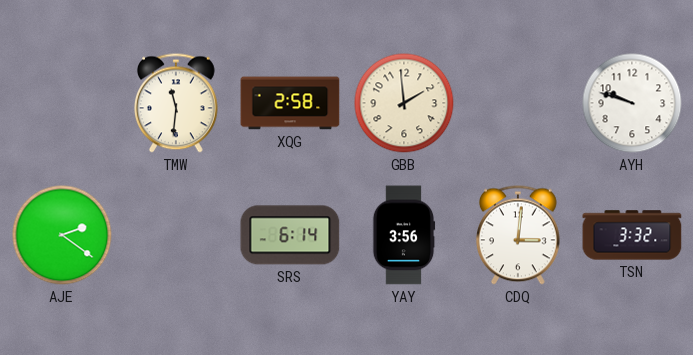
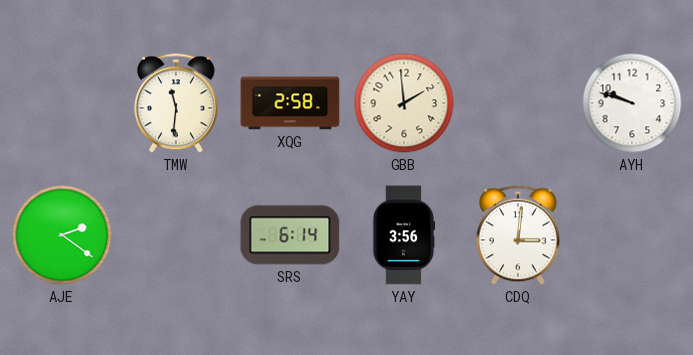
TSN: 3:32 -> none (632, 235)
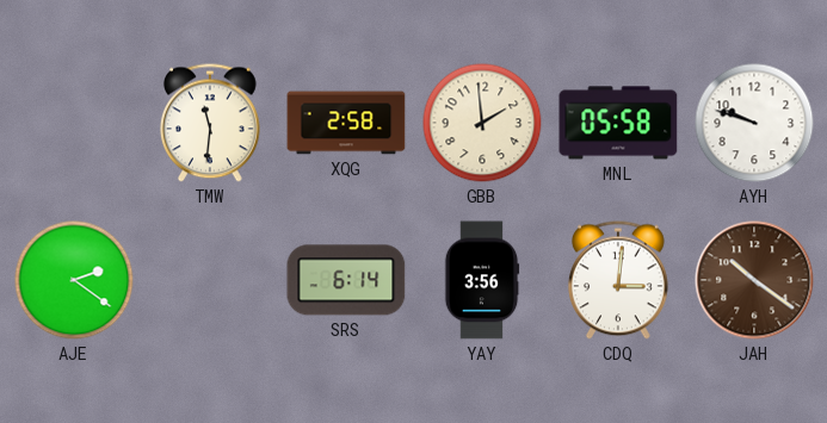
MNL: none -> 05:58 (618, 123)
JAH: none -> 10:21 (754, 280)
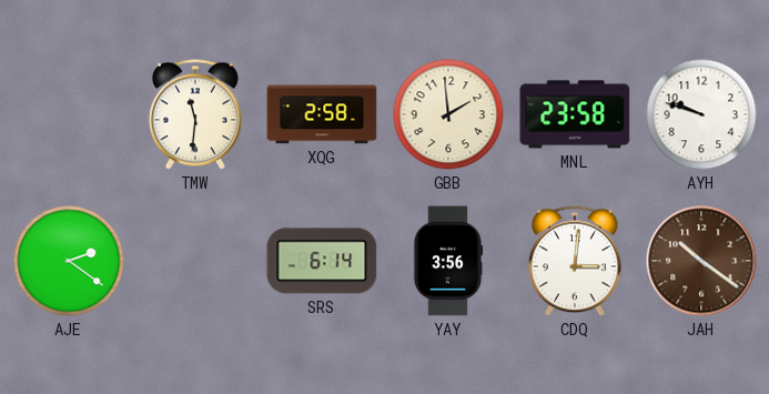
MNL: 05:58 -> 23:58 (575, 114)
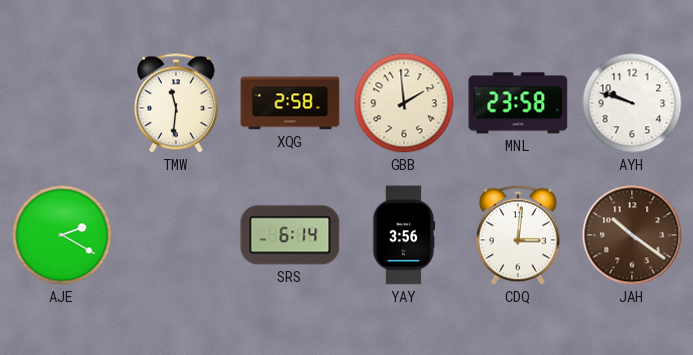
AJE: 2:21 -> 2:20 (62, 235)
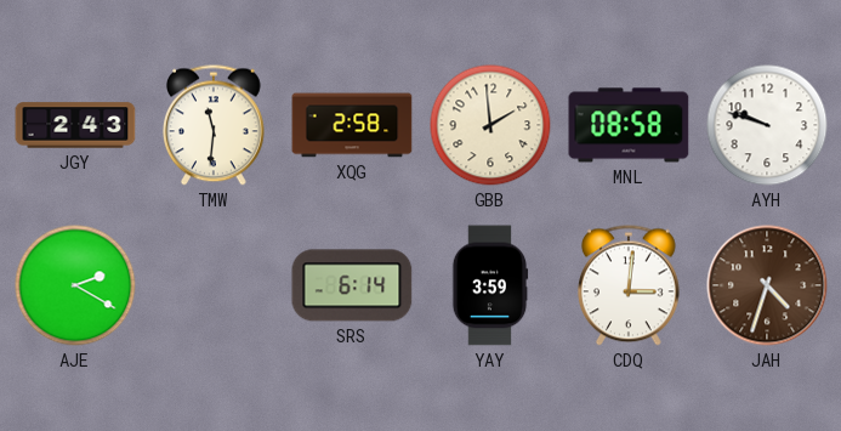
JGY: none -> 2:43 (75, 125)
MNL: 23:58 -> 08:58 (629, 125)
YAY: 3:56 -> 3:59 (490, 285)
JAH: 10:21 -> 4:33 (767, 285)
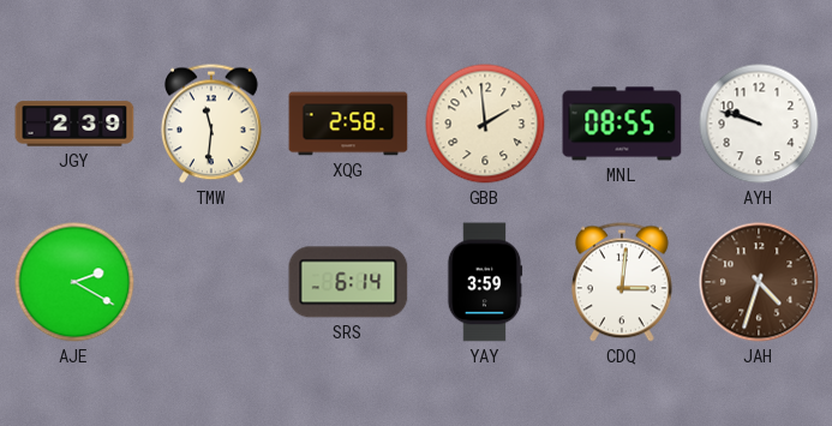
JGY: 2:43 -> 2:39 (74, 124)
MNL: 08:58 -> 08:55 (622, 124)
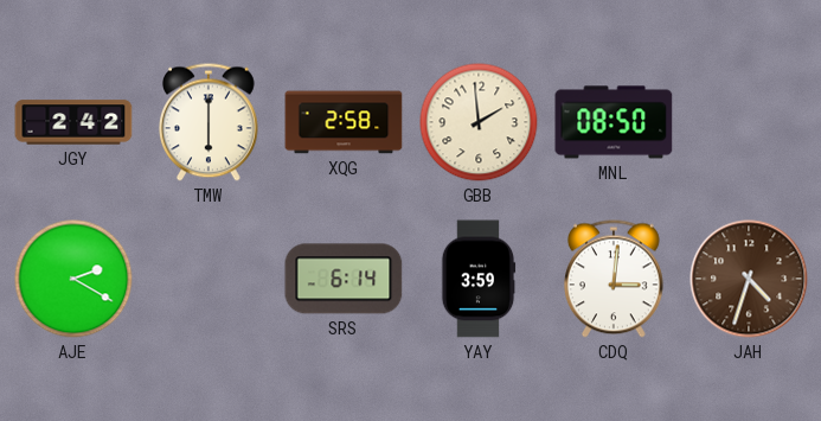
JGY: 2:39 -> 2:42 (73, 122)
TMW: 11:31 -> 6:00 (210, 122)
MNL: 08:55 -> 08:50 (614, 122)
AYH: 9:48 -> none (759, 124)
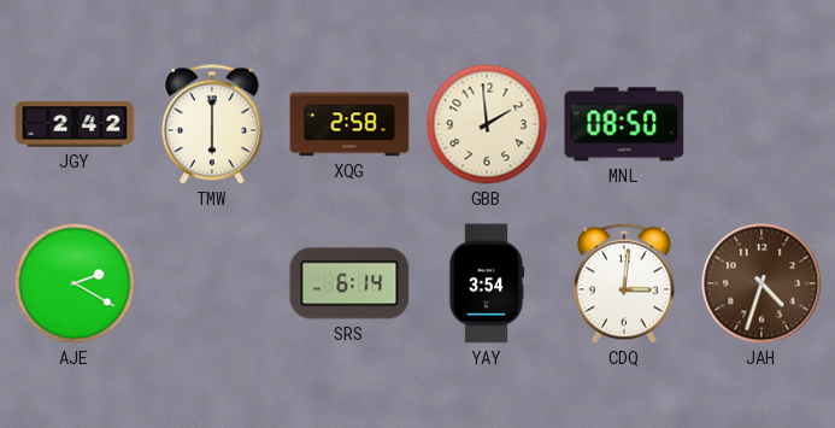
YAY: 3:59 -> 3:54 (487, 283)
